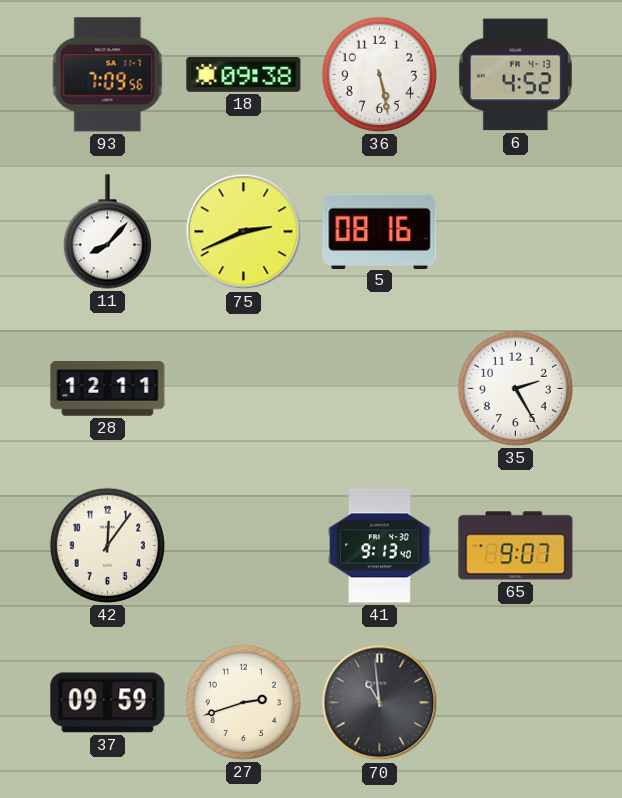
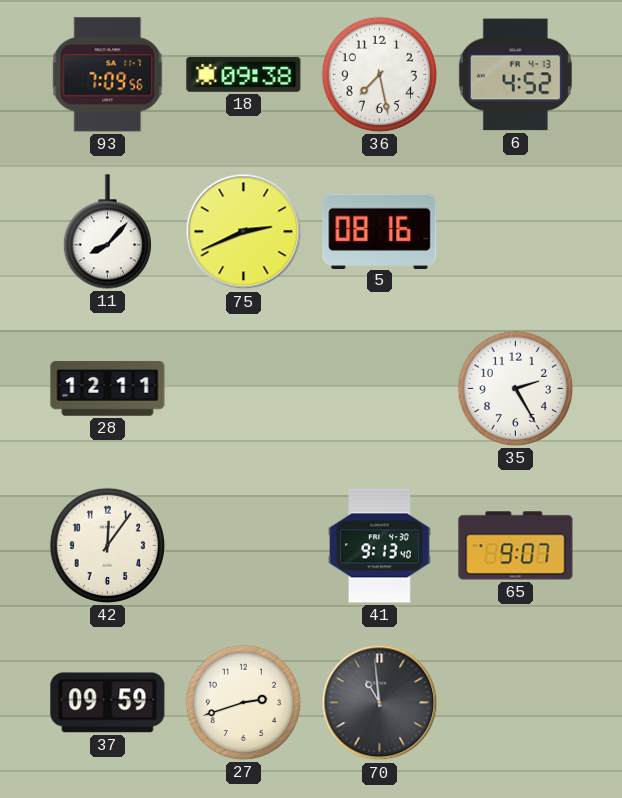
36: 5:28 -> 7:28 (379, 74)
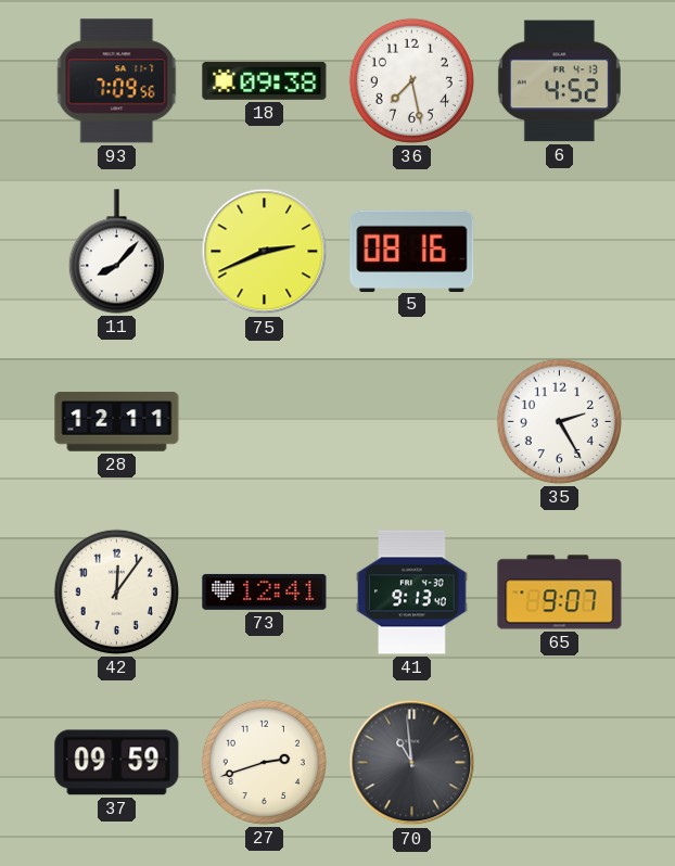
73: none -> 12:41 (265, 591)
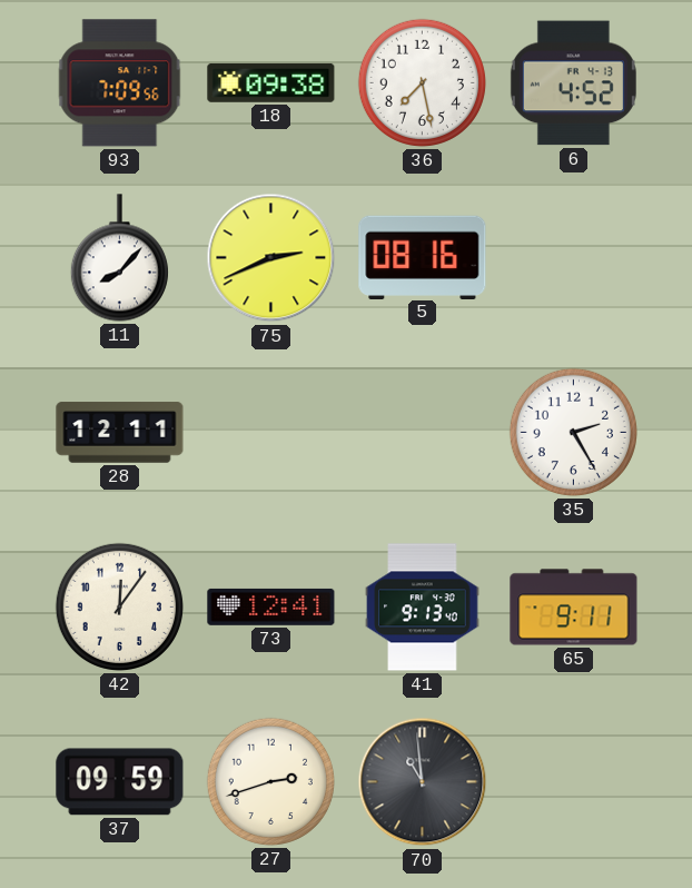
65: 9:07 -> 9:11 (574, 608)
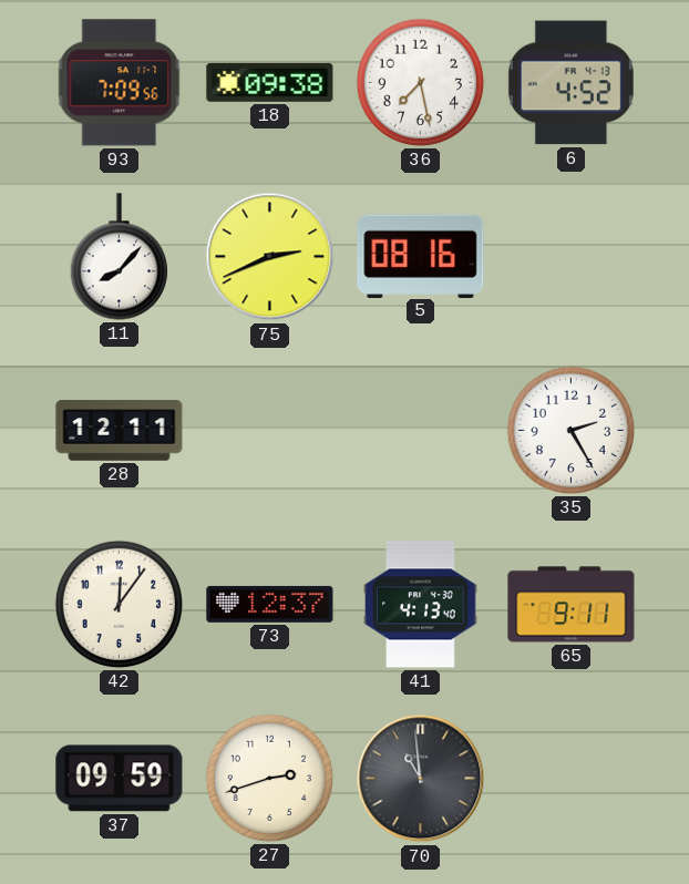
73: 12:41 -> 12:37 (270, 604)
41: 9:13 -> 4:13 (421, 605)
